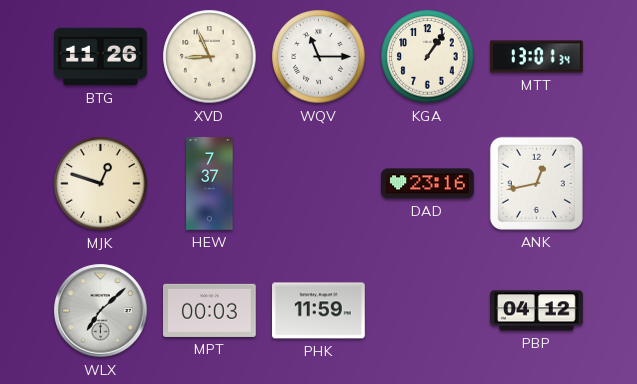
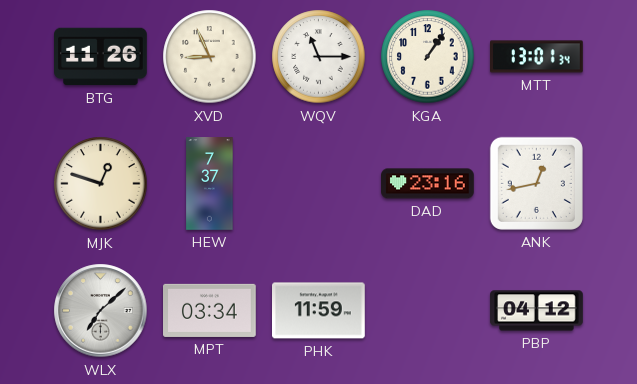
MPT: 00:03 -> 03:34 (210, 310)
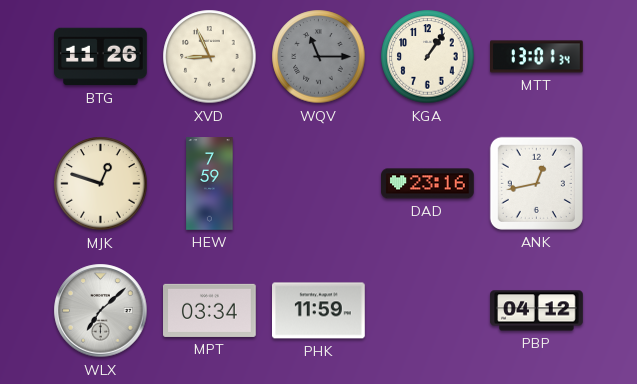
WQV dial: white -> grey (319, 57)
HEW: 7:37 -> 7:59 (210, 184)
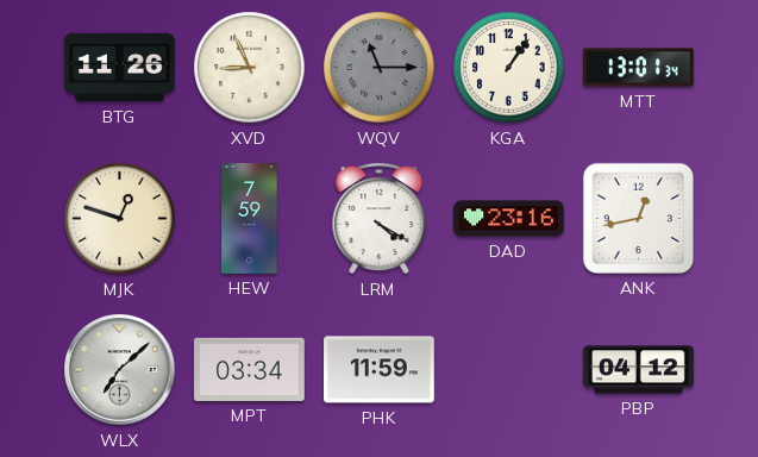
LRM: none -> 4:20 (380, 219)
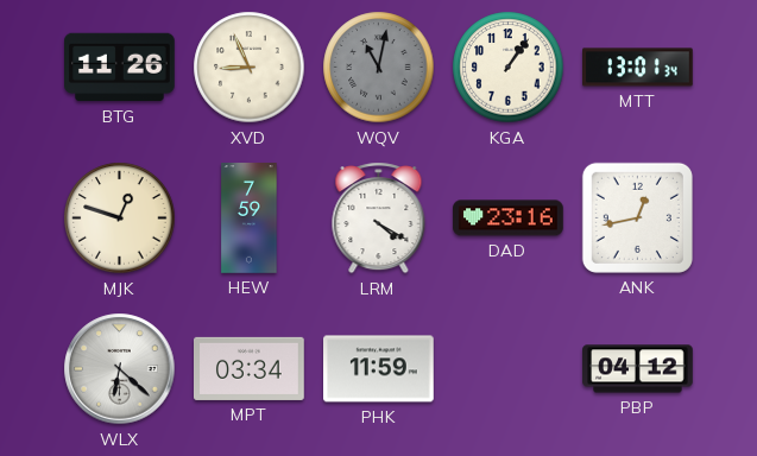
WQV: 11:15 -> 11:02 (379, 68)
WLX: 7:08 -> 6:22 (120, 369)
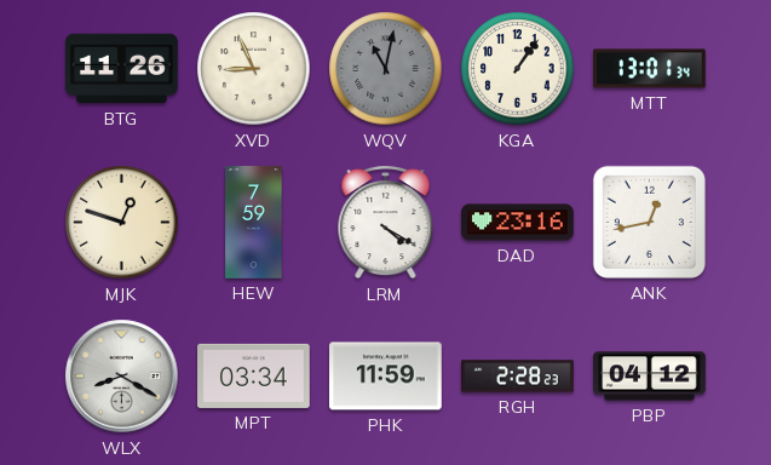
WLX: 6:22 -> 8:20 (122, 377)
RGH: none -> 2:28 (518, 377)
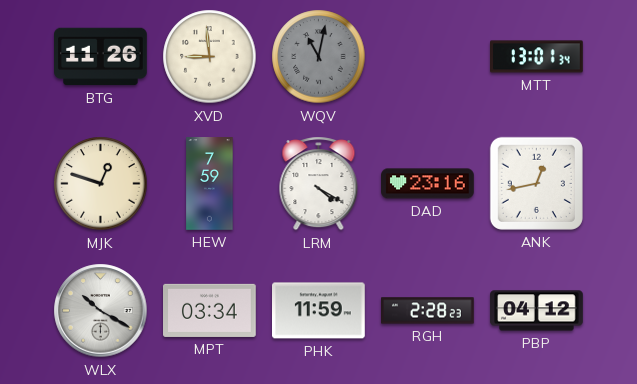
XVD: 8:56 -> 8:59 (210, 57)
KGA: 1:06 -> none (518, 69)
WLX: 8:20 -> 10:20 (101, 311)
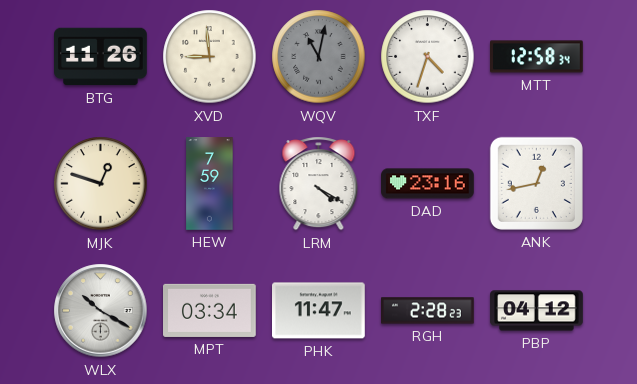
TXF: none -> 4:33 (428, 57)
MTT: 13:01 -> 12:58 (537, 57)
PHK: 11:59 -> 11:47 (319, 311)
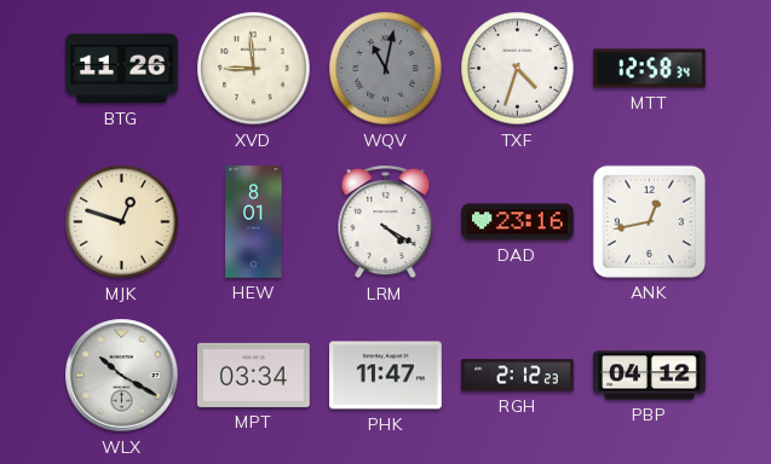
HEW: 7:59 -> 8:01 (254, 222)
RGH: 2:28 -> 2:12 (518, 376)
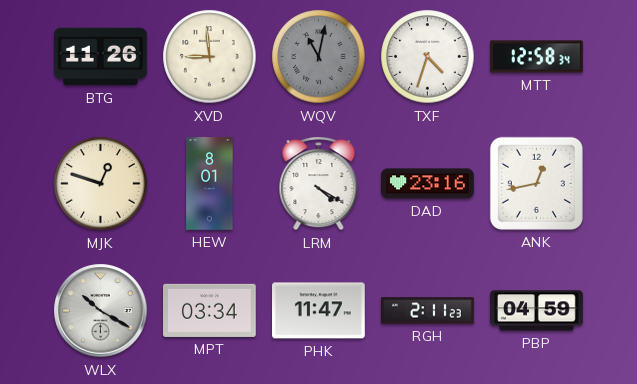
RGH: 2:12 -> 2:11 (428, 311)
PBP: 04:12 -> 04:59 (537, 311)
